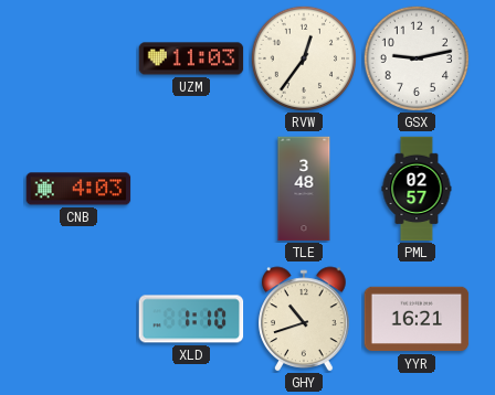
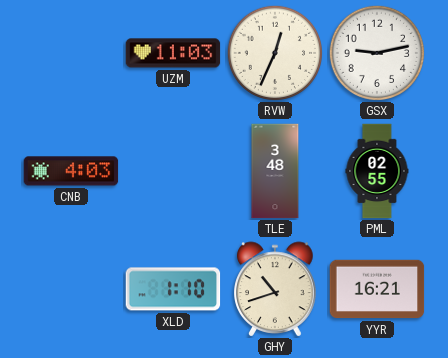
RVW: 12:36 -> 12:34 (274, 52)
PML: 02:57 -> 02:55 (377, 171)
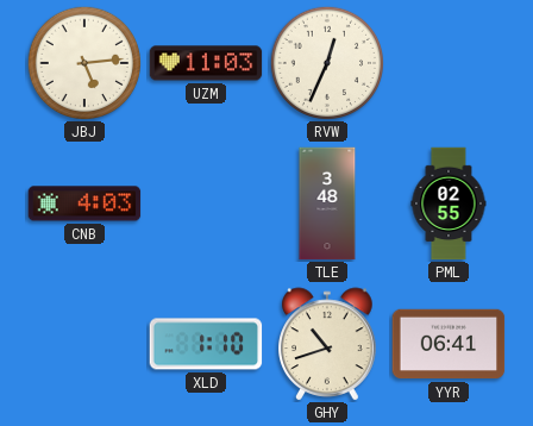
JBJ: none -> 5:14 (83, 62)
GSX: 9:13 -> none (376, 52)
YYR: 16:21 -> 06:41 (449, 344)
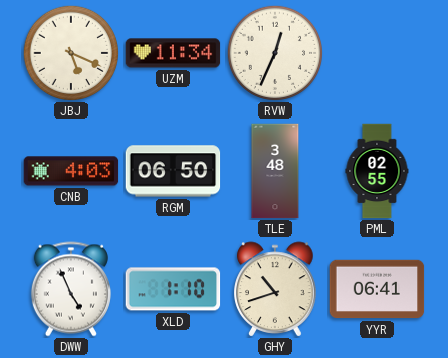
JBJ: 5:14 -> 5:19 (70, 52)
UZM: 11:03 -> 11:34 (173, 53)
RGM: none -> 06:50 (173, 171)
DWW: none -> 4:56 (71, 289)
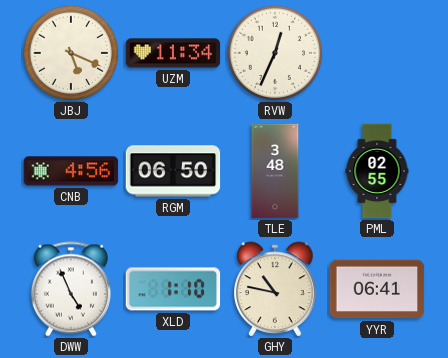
CNB: 4:03 -> 4:56 (71, 171)
GHY: 10:42 -> 10:47 (275, 289)
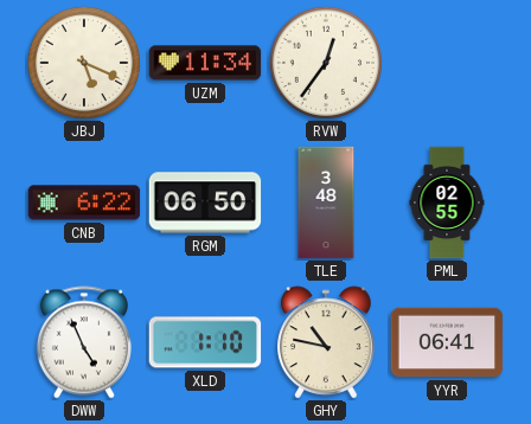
RVW: 12:34 -> 12:36 (325, 62)
CNB: 4:56 -> 6:22 (84, 203)
